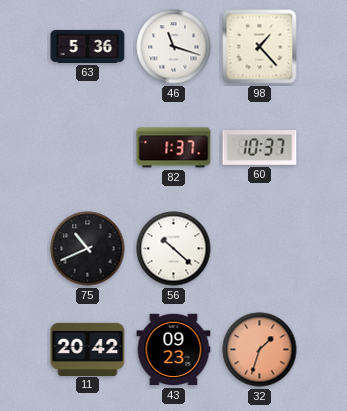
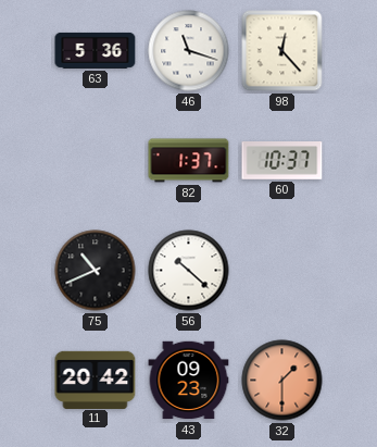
98: 1:23 -> 12:23 (282, 51)
32: 1:33 -> 1:30 (282, 381)
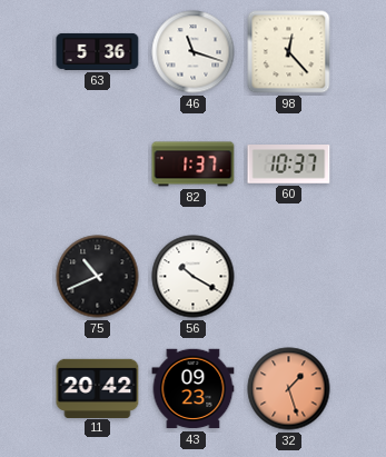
56: 10:22 -> 10:20 (194, 277)
32: 1:30 -> 1:27 (289, 389)
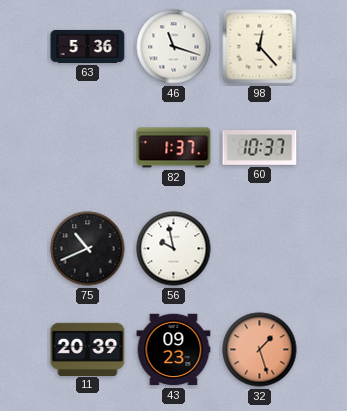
56: 10:20 -> 9:58 (174, 249)
11: 20:42 -> 20:39 (88, 349)
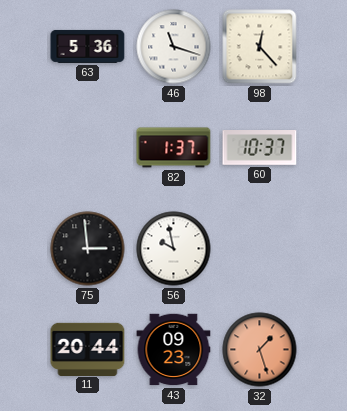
75: 10:41 -> 2:59 (88, 249)
11: 20:39 -> 20:44 (88, 349)
